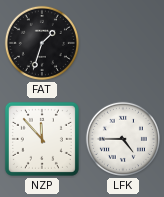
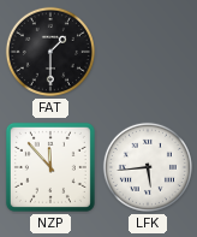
FAT: 1:33 -> 1:30 (50, 52)
LFK: 4:45 -> 5:44 (148, 167)
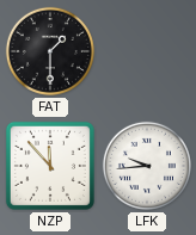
LFK: 5:44 -> 9:44 (147, 166)
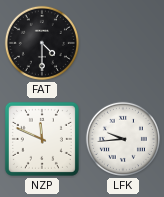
FAT: 1:30 -> 4:30 (42, 43)
NZP: 11:53 -> 11:49 (42, 139)
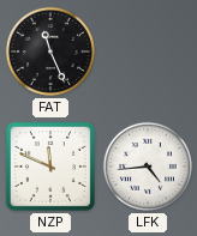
FAT: 4:30 -> 11:26 (50, 52)
LFK: 9:44 -> 4:44 (148, 167)
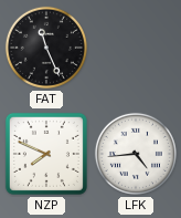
NZP: 11:49 -> 7:49 (46, 154)
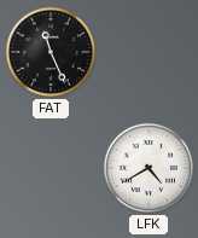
NZP: 7:49 -> none (46, 154)
LFK: 4:44 -> 4:40 (148, 168)
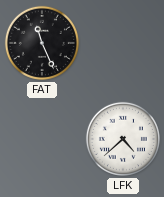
LFK: 4:40 -> 4:38 (123, 139)
